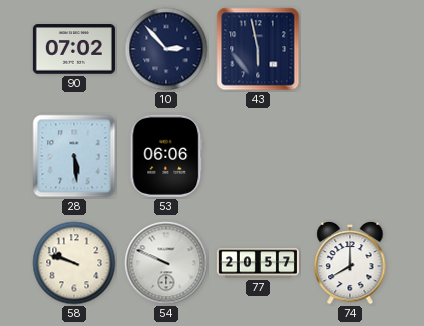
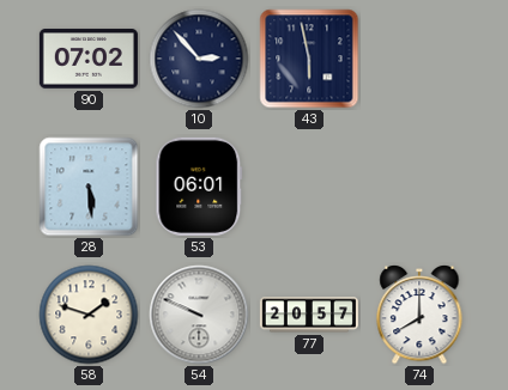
53: 06:06 -> 06:01 (199, 187)
58: 9:48 -> 1:48 (89, 315)
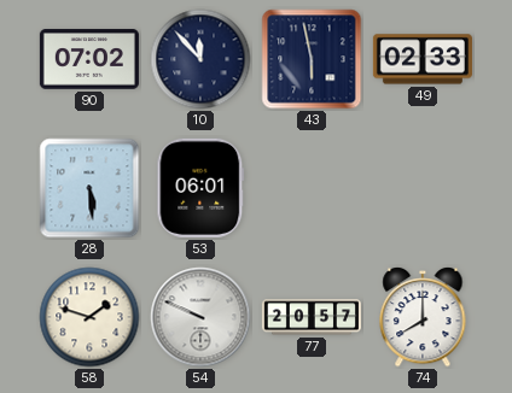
10: 2:53 -> 11:53 (200, 59)
49: none -> 02:33 (423, 59)
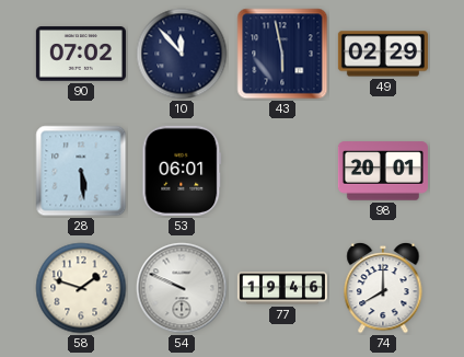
49: 02:33 -> 02:29 (383, 54)
98: none -> 20:01 (383, 171)
77: 20:57 -> 19:46 (282, 288)
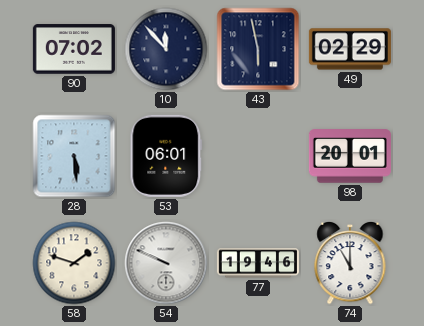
74: 8:00 -> 11:00 (350, 263)
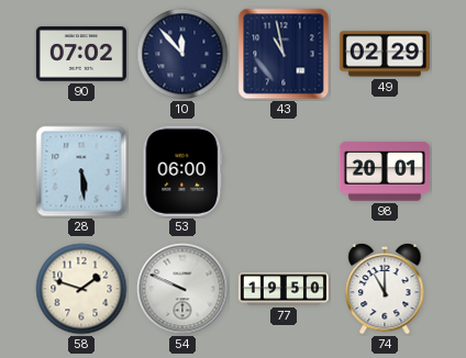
43: 5:58 -> 10:58 (284, 54)
53: 06:01 -> 06:00 (182, 171)
77: 19:46 -> 19:50 (284, 289)
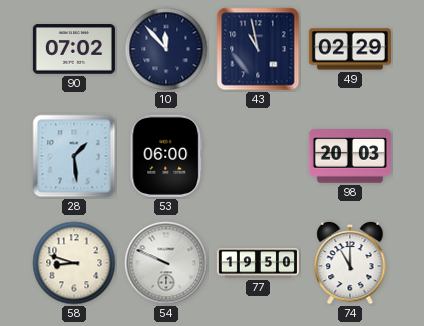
28: 5:29 -> 1:29 (74, 156)
98: 20:01 -> 20:03 (350, 156)
58: 1:48 -> 8:48 (74, 263)
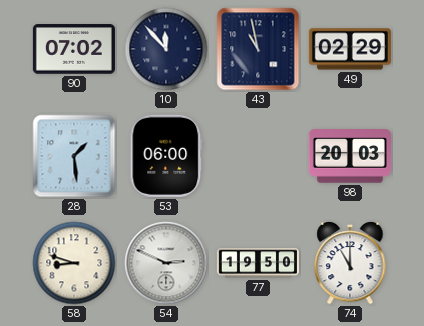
54: 9:49 -> 2:49 (166, 263)
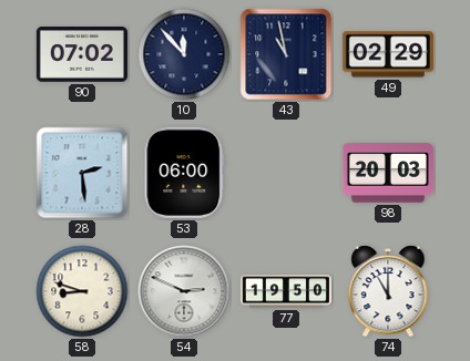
28: 1:29 -> 2:29 (82, 173)
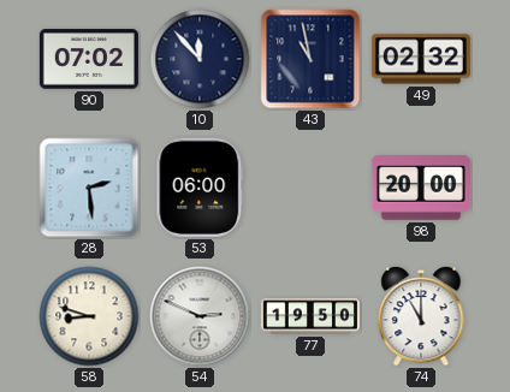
49: 02:29 -> 02:32 (421, 59)
98: 20:03 -> 20:00 (421, 188)
